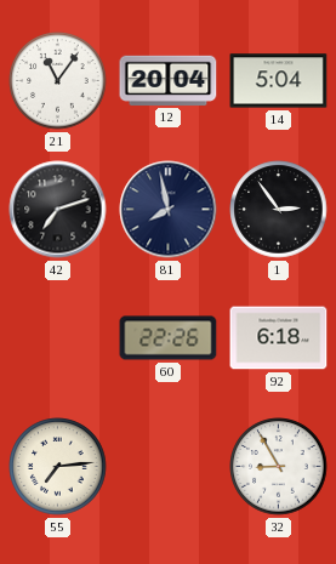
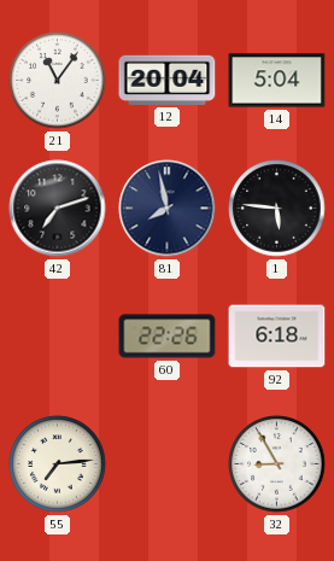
1: 2:54 -> 5:46 (277, 209)
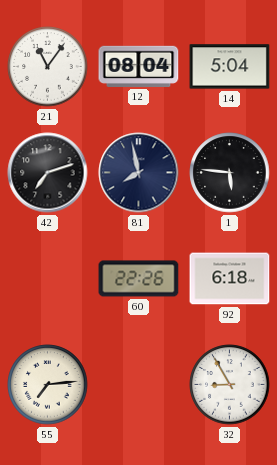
12: 20:04 -> 08:04 (139, 66)
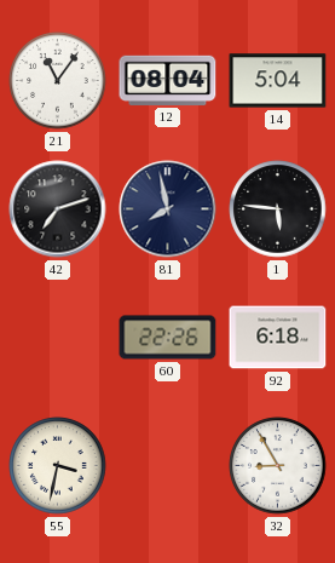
55: 7:14 -> 3:32 (58, 466)
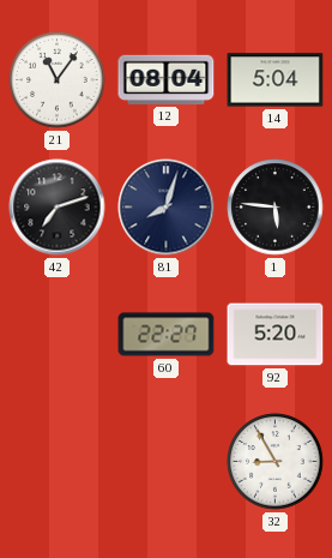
81: 7:58 -> 8:03 (167, 208)
60: 22:26 -> 22:27 (167, 335)
92: 6:18 -> 5:20 (276, 335)
55: 3:32 -> none (58, 466)
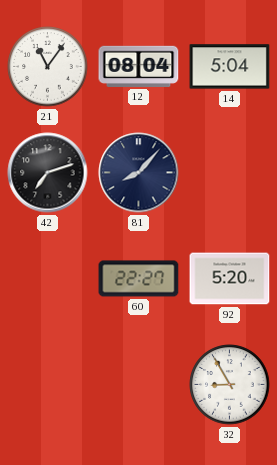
81: 8:03 -> 8:07 (139, 173)
1: 5:46 -> none (276, 208)
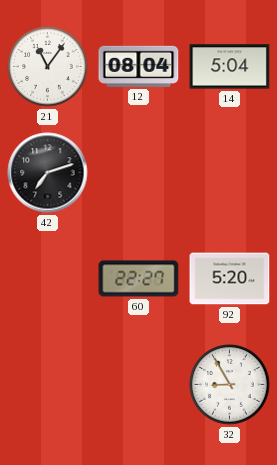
81: 8:07 -> none (139, 173)
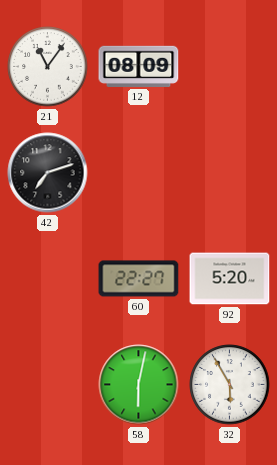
12: 08:04 -> 08:09 (139, 66)
14: 5:04 -> none (230, 67)
58: none -> 6:02 (139, 385)
32: 8:55 -> 5:55 (230, 385)
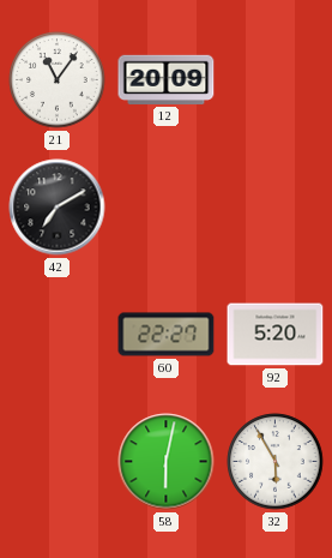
12: 08:09 -> 20:09 (167, 79)
42: 7:12 -> 7:10 (58, 208)
